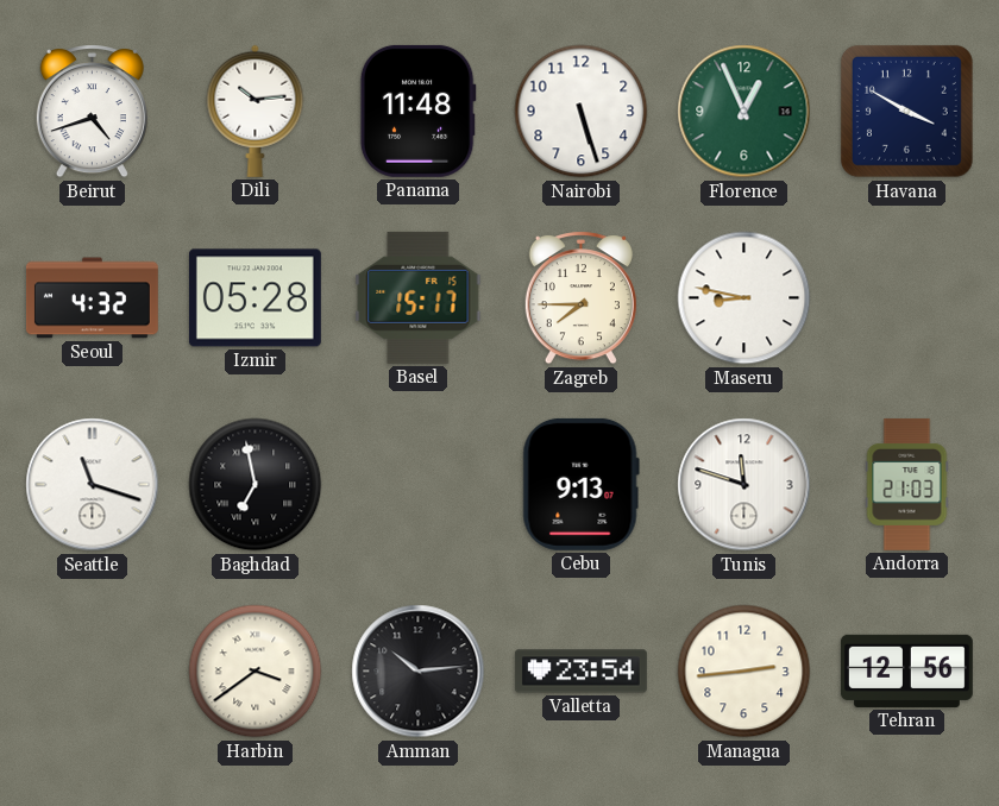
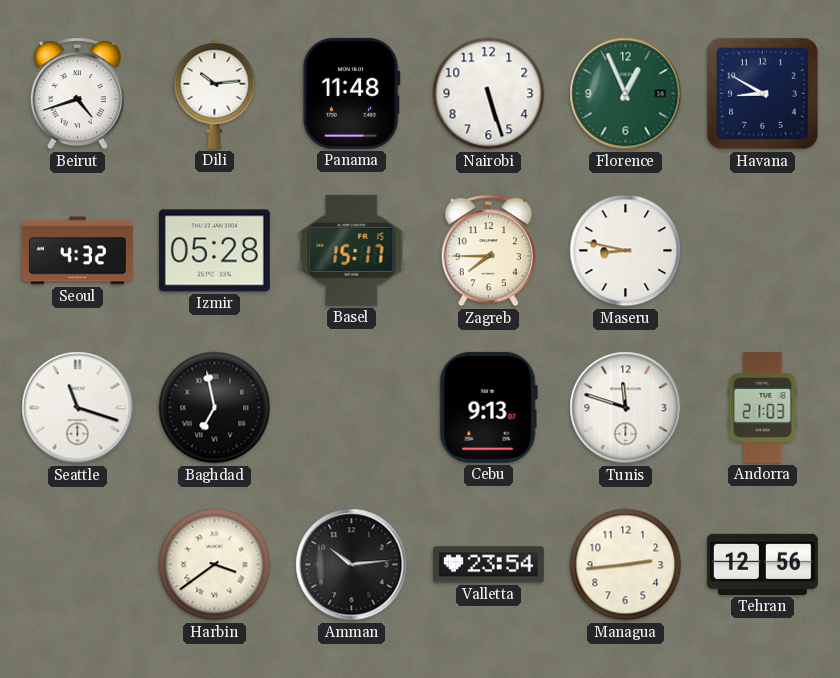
Havana: 3:50 -> 8:50 (762, 93)
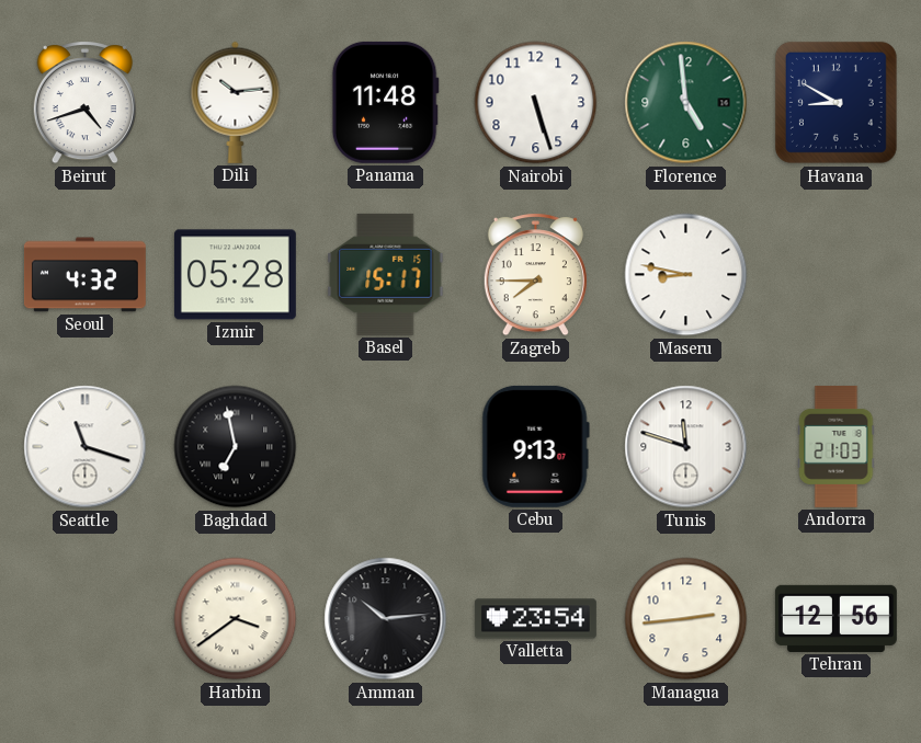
Florence: 12:56 -> 4:59 (686, 103)
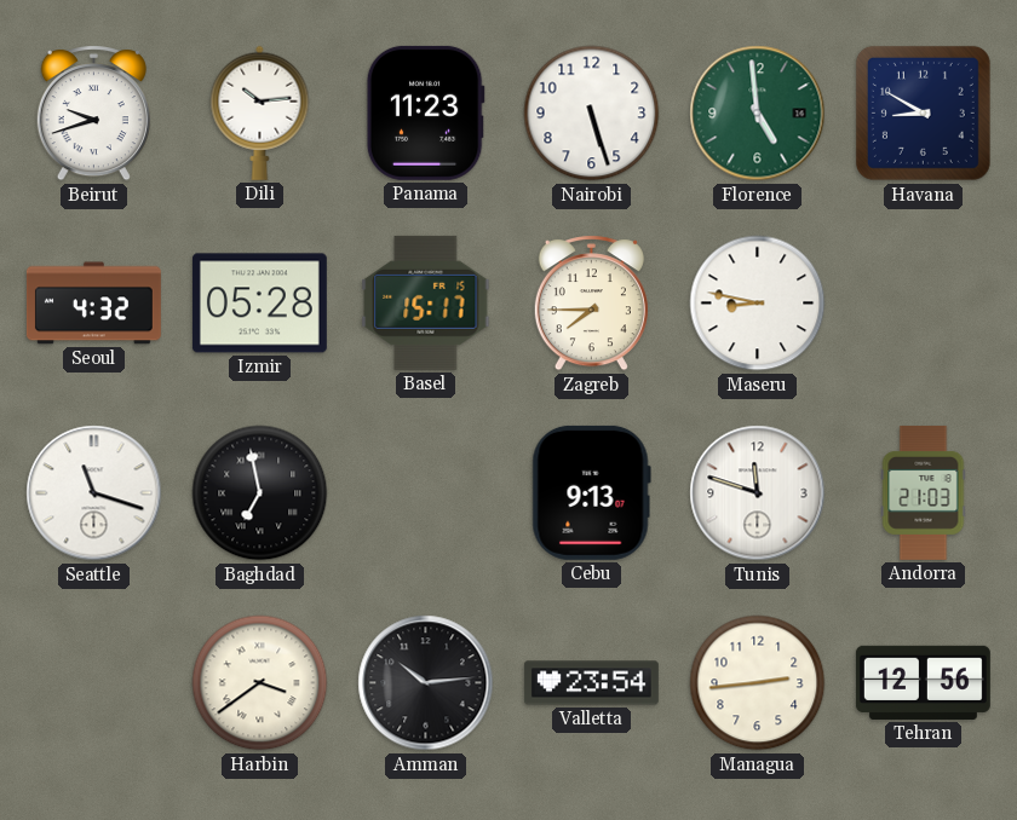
Beirut: 4:42 -> 9:42 (93, 114)
Panama: 11:48 -> 11:23 (425, 112)
